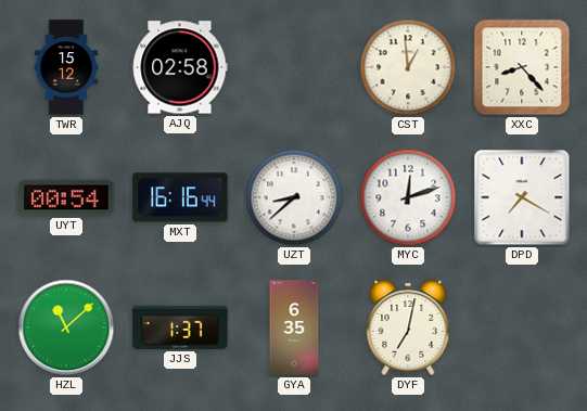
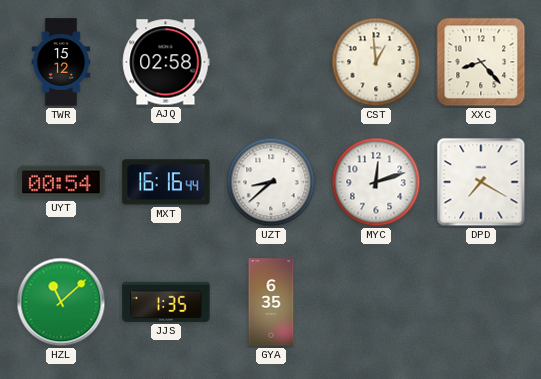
JJS: 1:37 -> 1:35 (166, 302)
DYF: 7:02 -> none (408, 327)
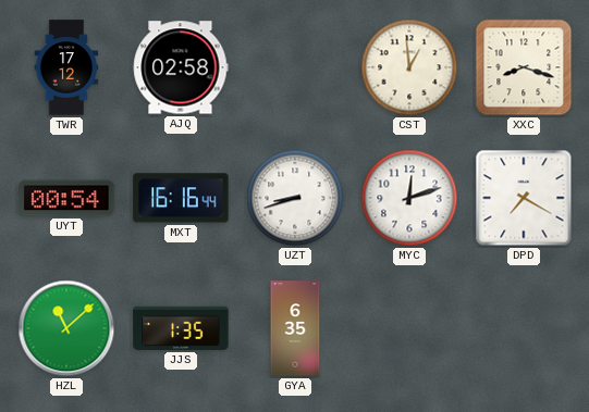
TWR: 15:12 -> 17:12 (66, 67)
XXC: 8:23 -> 8:18 (524, 67)
UZT: 8:38 -> 8:42 (295, 198)
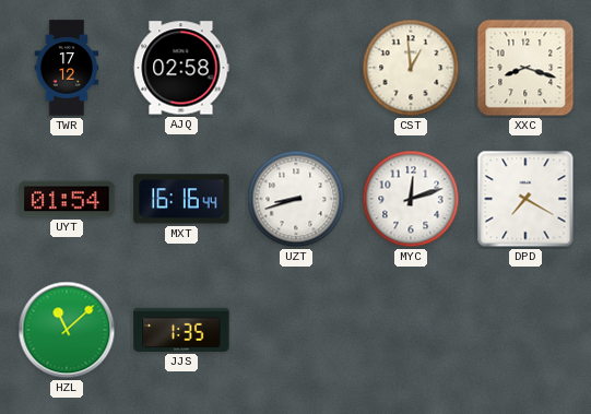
UYT: 00:54 -> 01:54 (67, 199)
GYA: 6:35 -> none (295, 328)
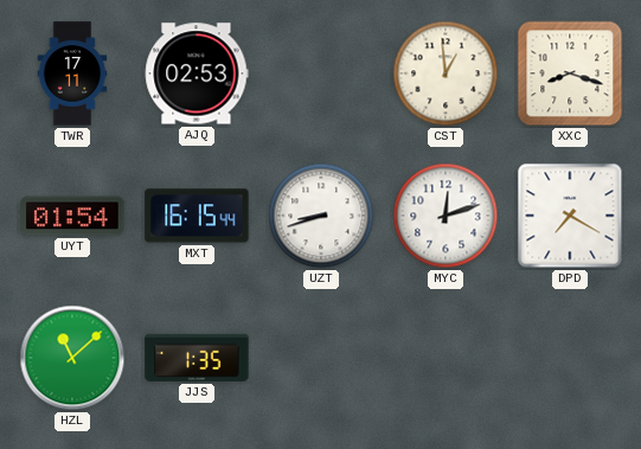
TWR: 17:12 -> 17:11 (72, 73)
AJQ: 02:58 -> 02:53 (197, 73)
MXT: 16:16 -> 16:15 (197, 216)
